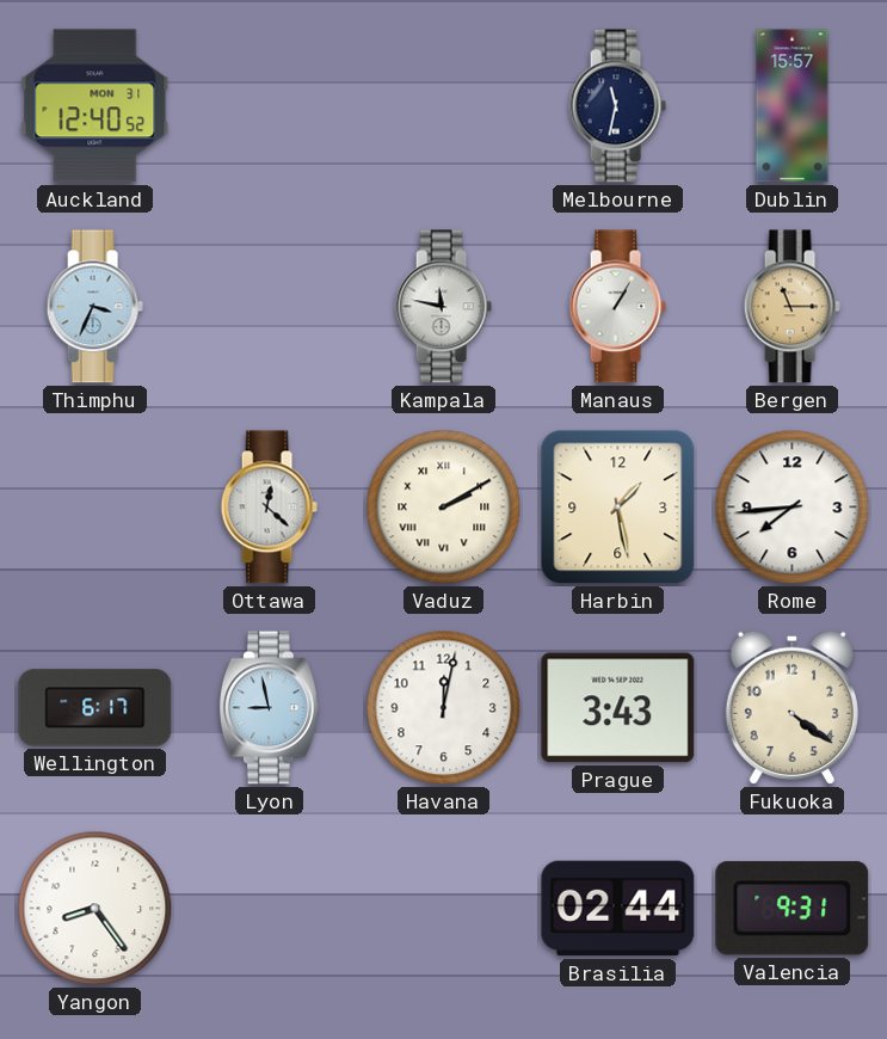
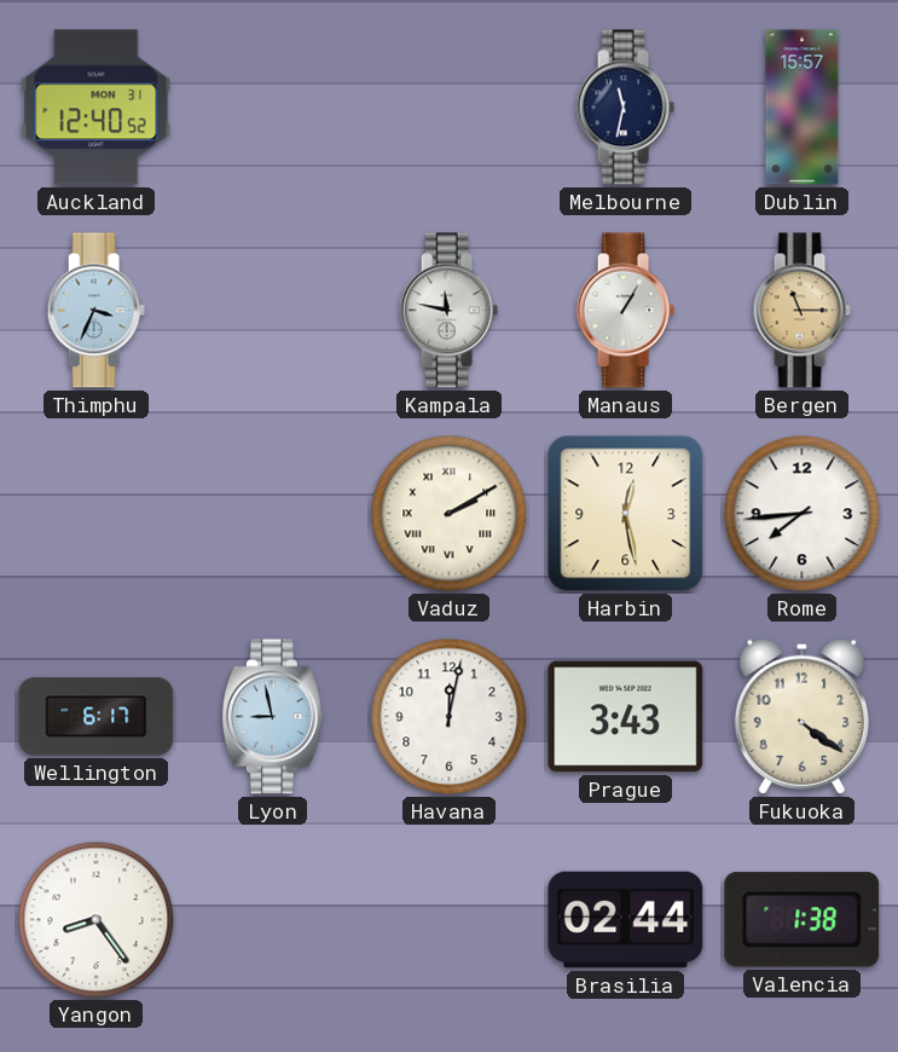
Ottawa: 12:22 -> none (269, 508)
Harbin: 1:28 -> 12:28 (626, 514)
Valencia: 9:31 -> 1:38 (803, 920)
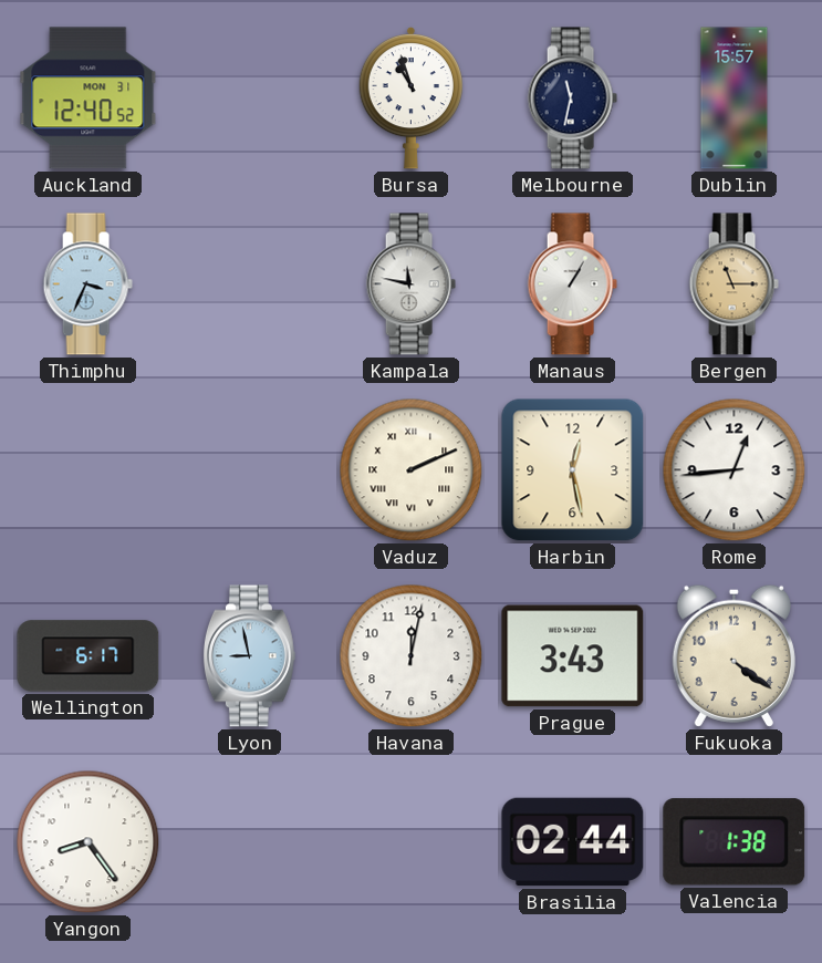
Bursa: none -> 10:57 (410, 97)
Vaduz: 2:10 -> 2:11 (412, 470)
Rome: 7:44 -> 12:44 (735, 470)
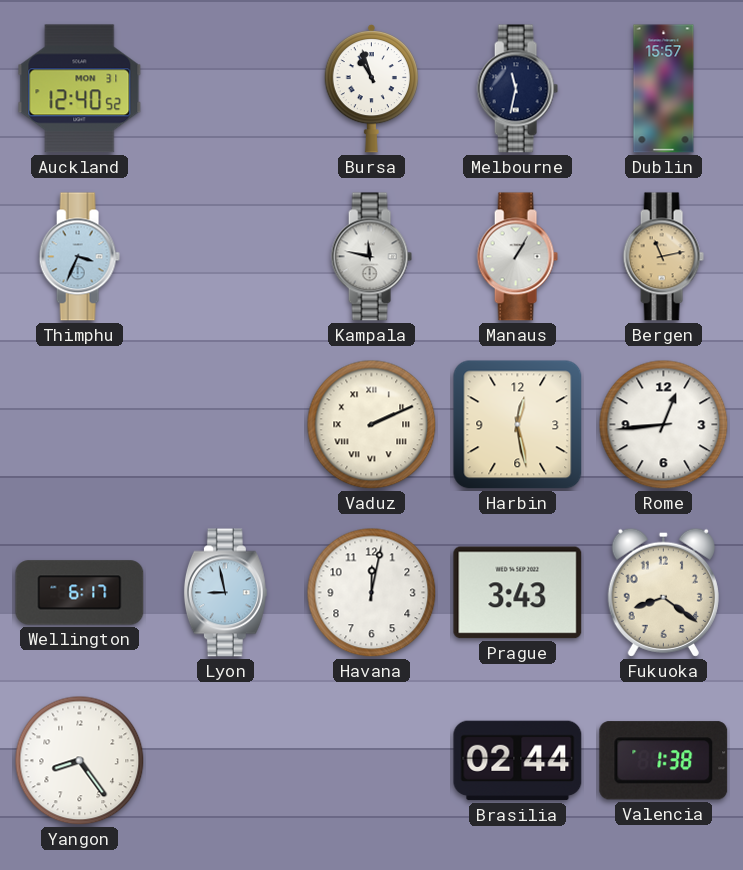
Bergen: 11:15 -> 11:13 (663, 257)
Fukuoka: 4:21 -> 8:21 (663, 592)
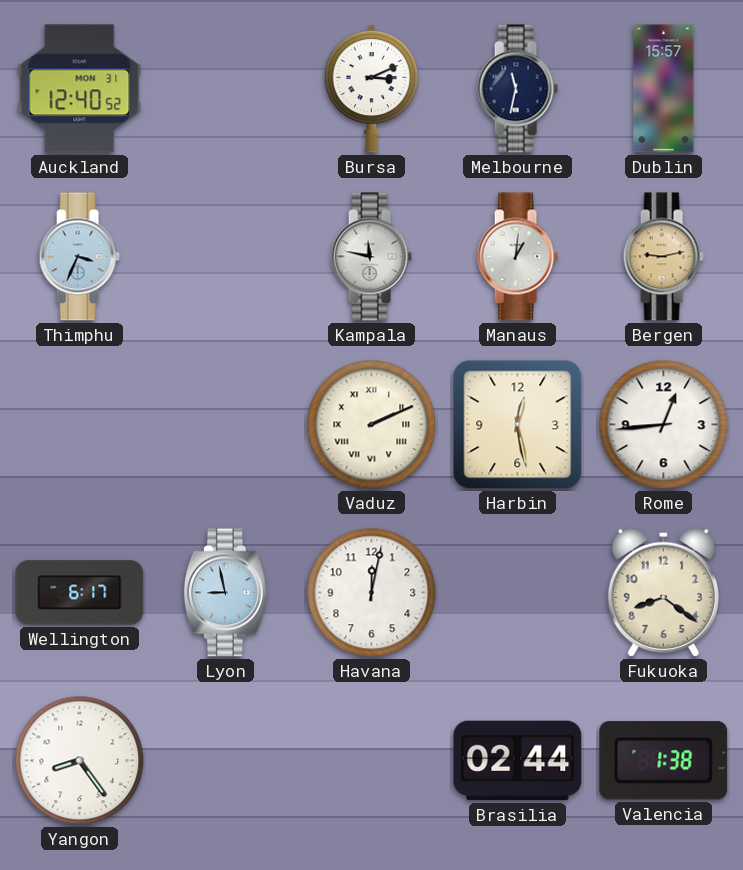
Bursa: 10:57 -> 3:11 (371, 88)
Manaus: 1:05 -> 1:01 (517, 257)
Bergen: 11:13 -> 9:13 (663, 257)
Prague: 3:43 -> none (518, 593)
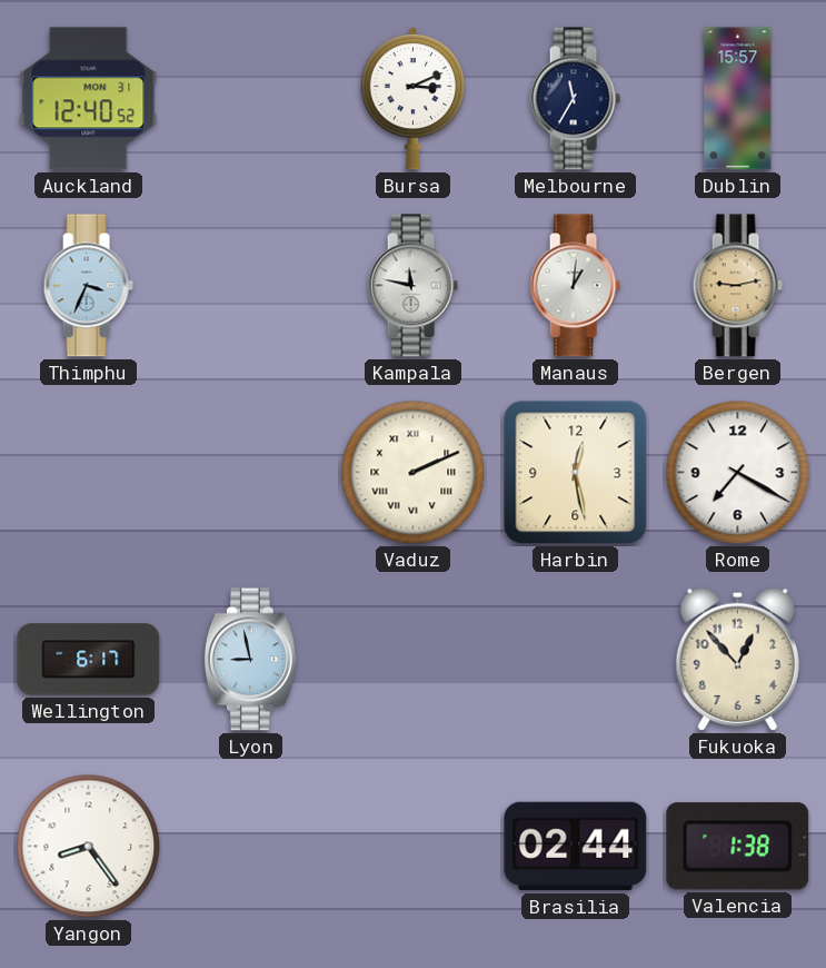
Melbourne: 11:32 -> 11:35 (575, 99)
Rome: 12:44 -> 7:20 (738, 473)
Havana: 12:02 -> none (372, 593)
Fukuoka: 8:21 -> 12:53 (737, 659)
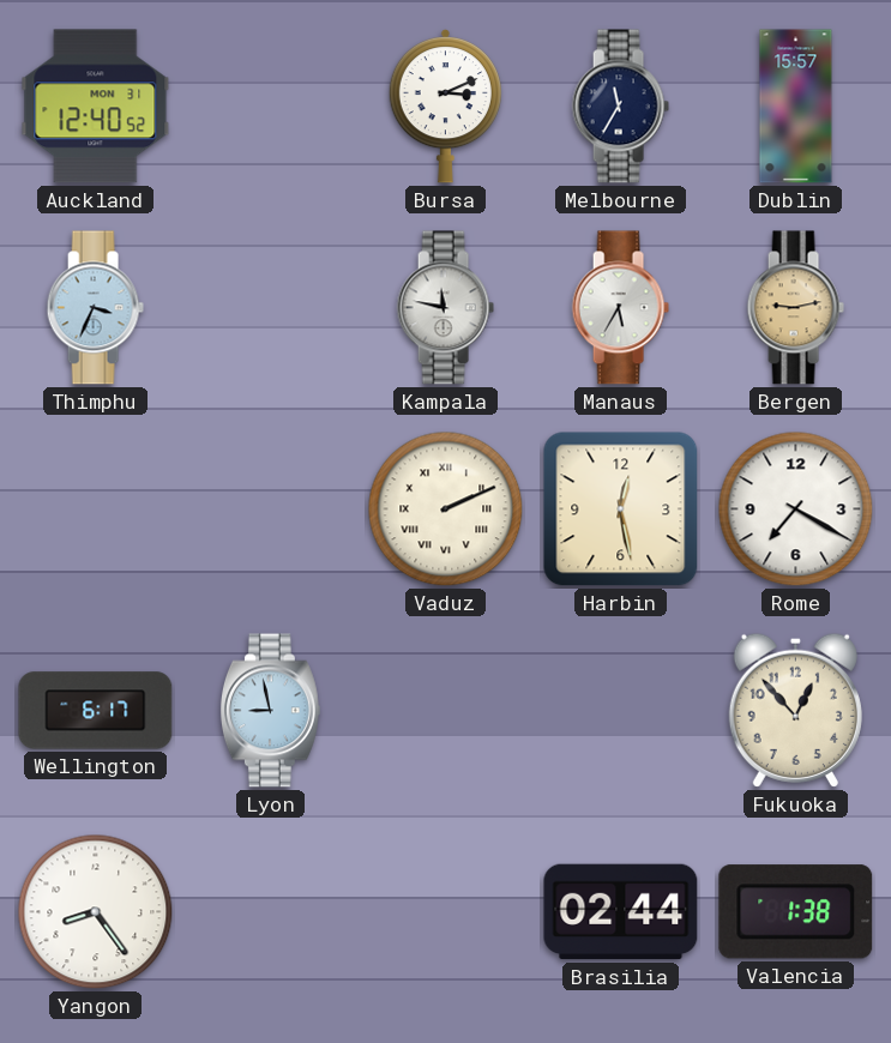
Manaus: 1:01 -> 5:35 (620, 308)
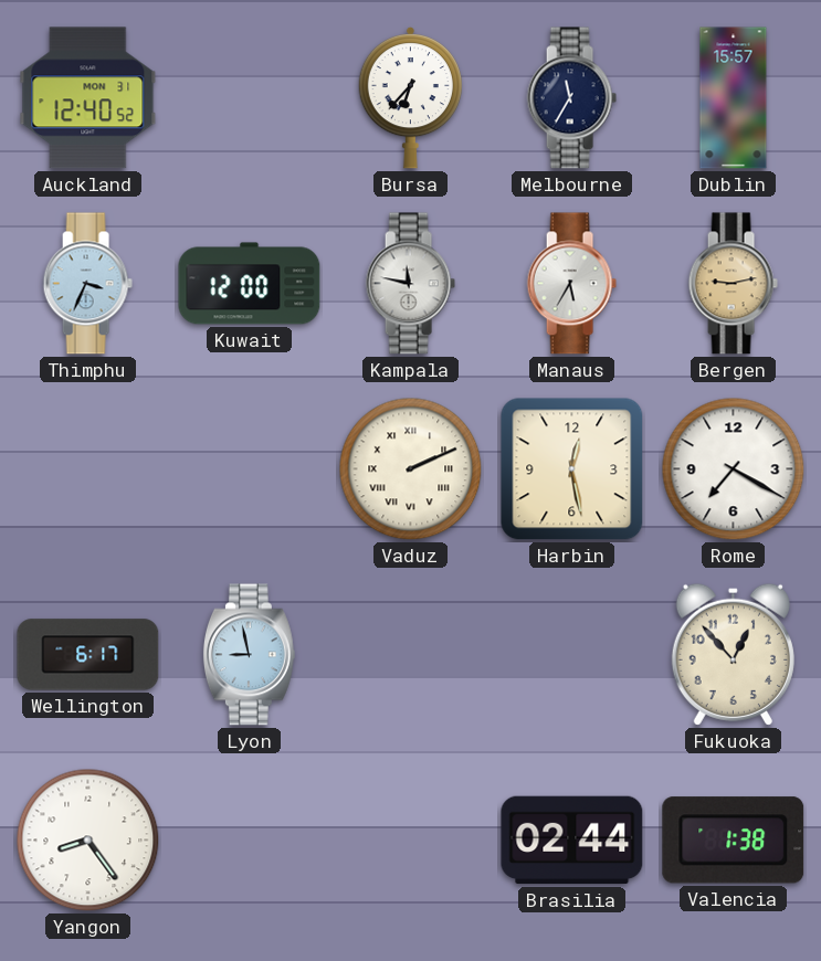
Bursa: 3:11 -> 6:37 (410, 97)
Kuwait: none -> 12:00 (250, 284)
